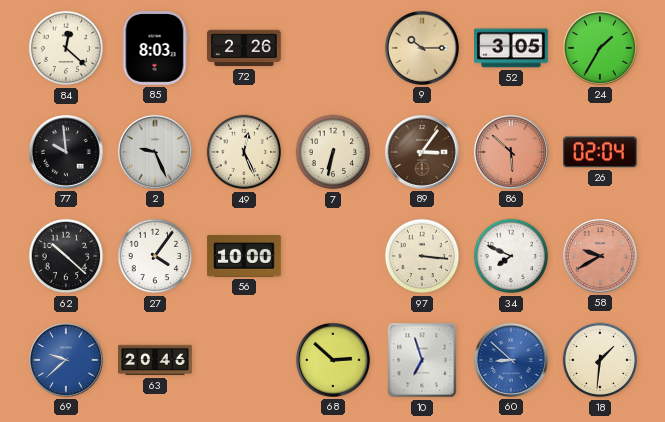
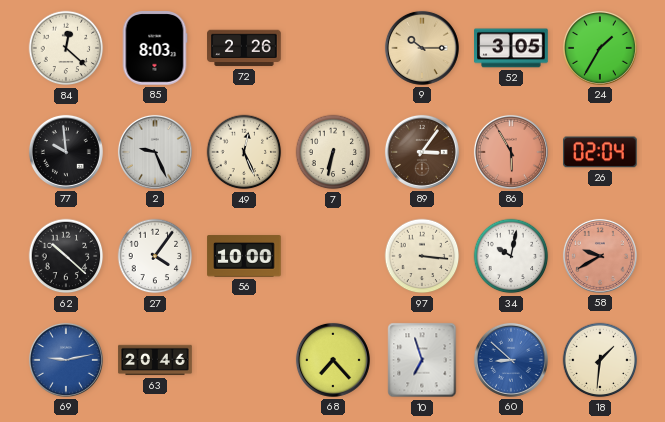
86: 5:52 -> 5:55 (511, 152)
34: 7:49 -> 10:02 (511, 256)
69: 9:38 -> 9:13 (66, 360)
68: 2:52 -> 7:23 (333, 360)
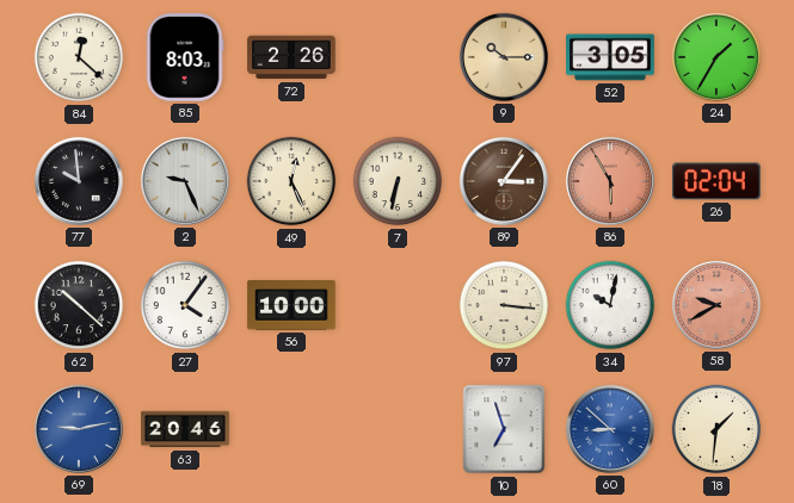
68: 7:23 -> none (333, 360)
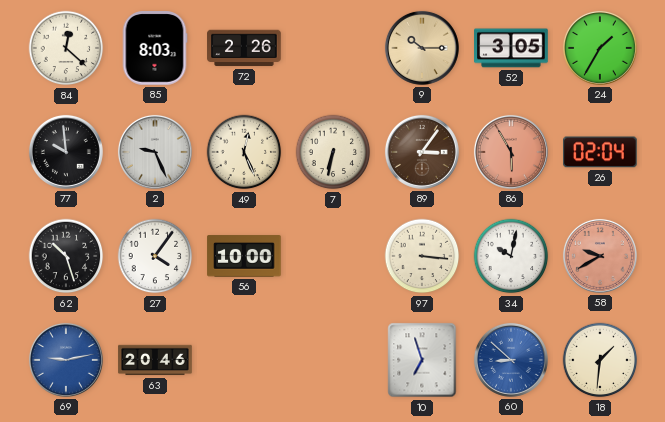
62: 10:22 -> 10:27 (66, 256)
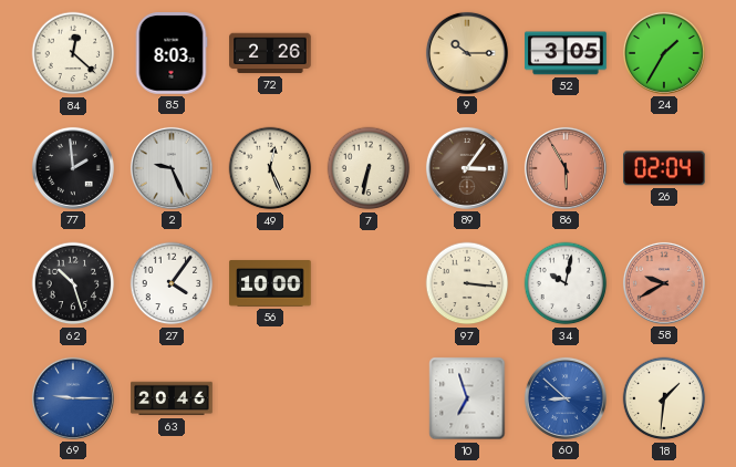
77: 9:59 -> 1:59 (73, 168)
69: 9:13 -> 9:15 (73, 398)
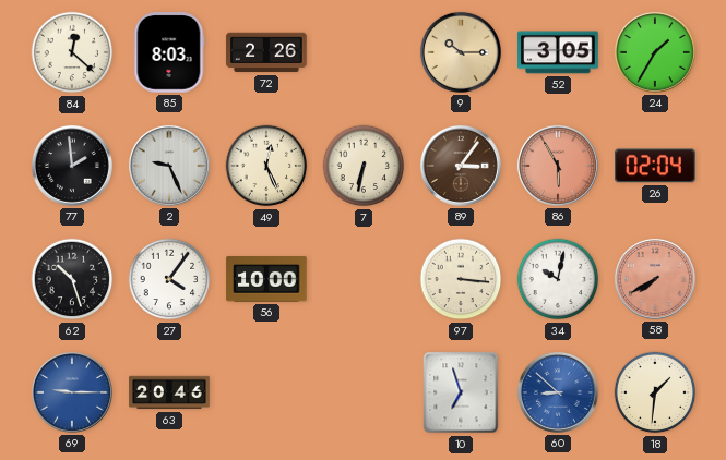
58: 9:40 -> 7:40 (655, 279)
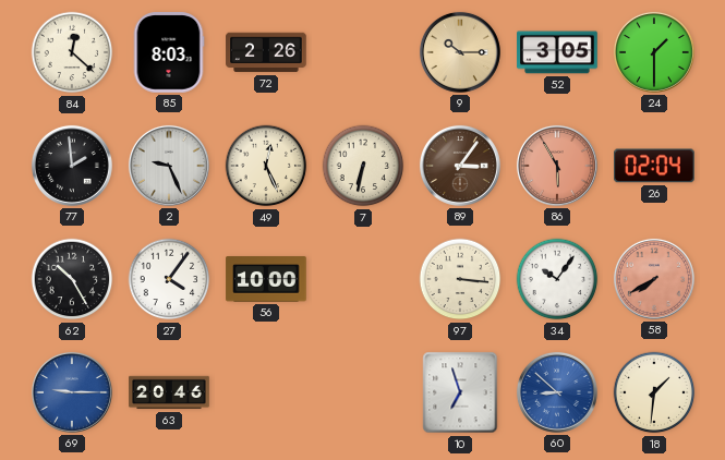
24: 1:35 -> 1:30 (654, 52)
62: 10:27 -> 10:25 (72, 279)
34: 10:02 -> 10:06 (557, 279)
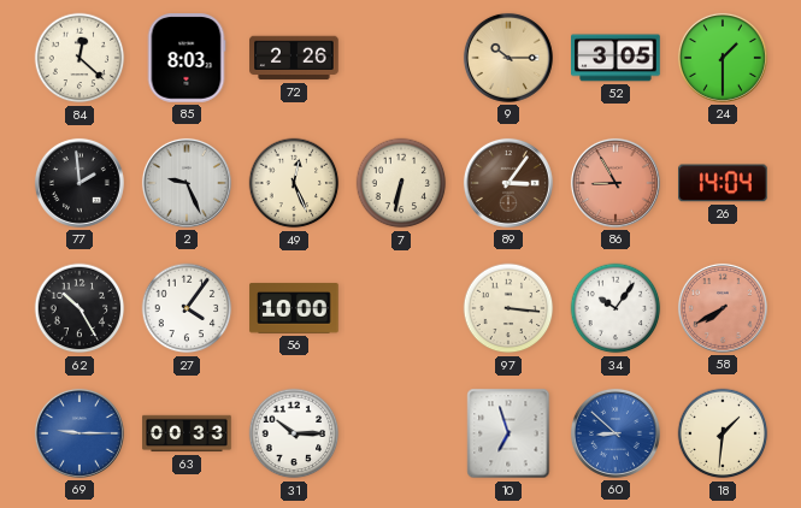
86: 5:55 -> 8:55 (616, 183)
26: 02:04 -> 14:04 (723, 183)
63: 20:46 -> 00:33 (187, 433)
31: none -> 10:15 (294, 433)
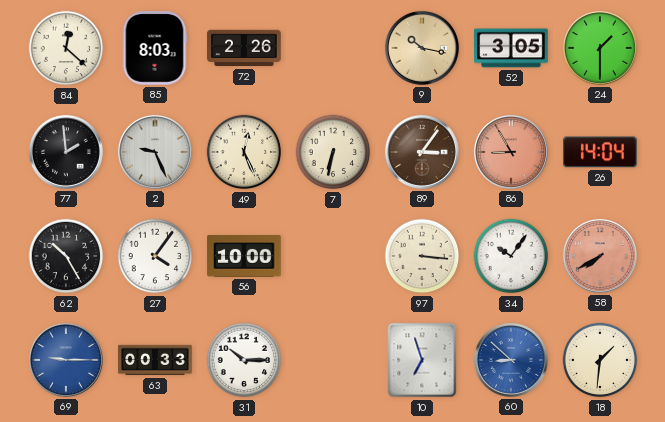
9: 10:15 -> 10:17 (422, 48)
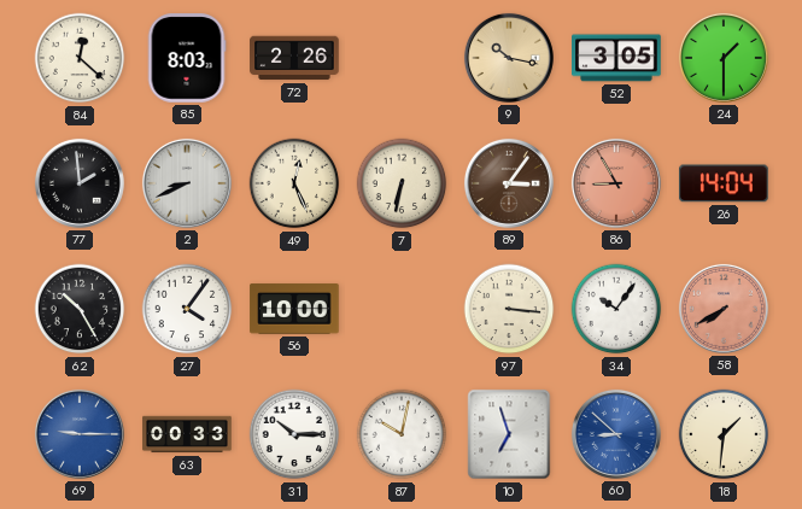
2: 9:26 -> 8:41 (187, 183)
87: none -> 10:02 (402, 434)
